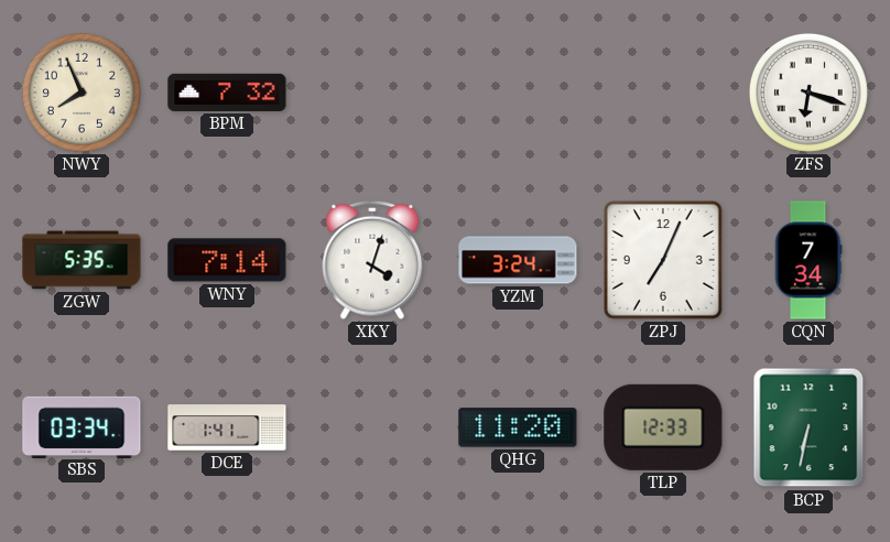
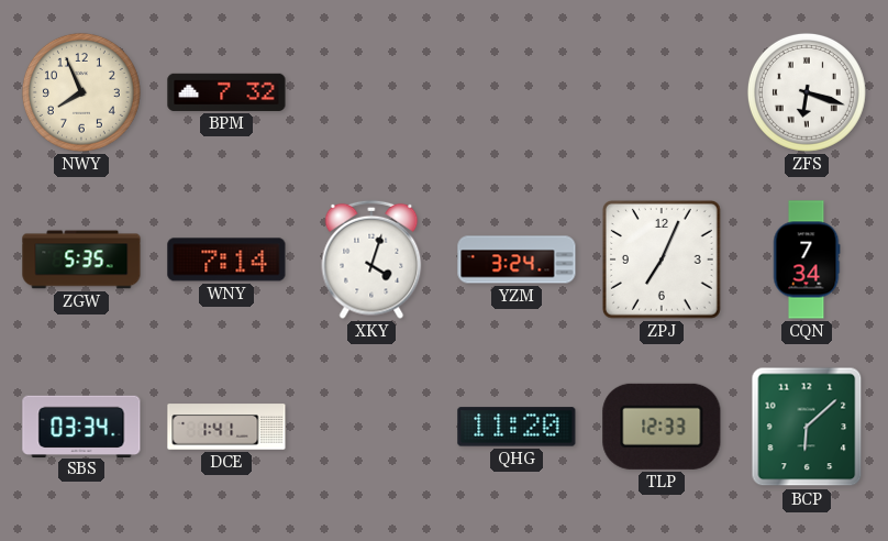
BCP: 6:32 -> 6:08 (807, 427)
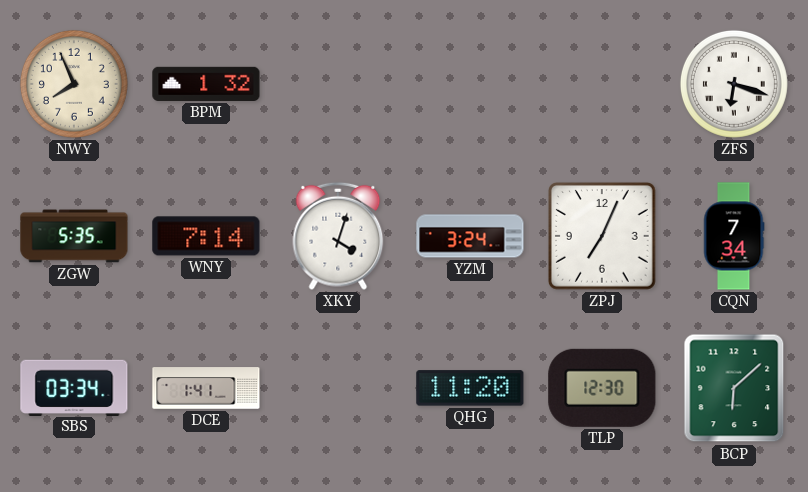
BPM: 7:32 -> 1:32 (206, 84)
TLP: 12:33 -> 12:30 (602, 388)
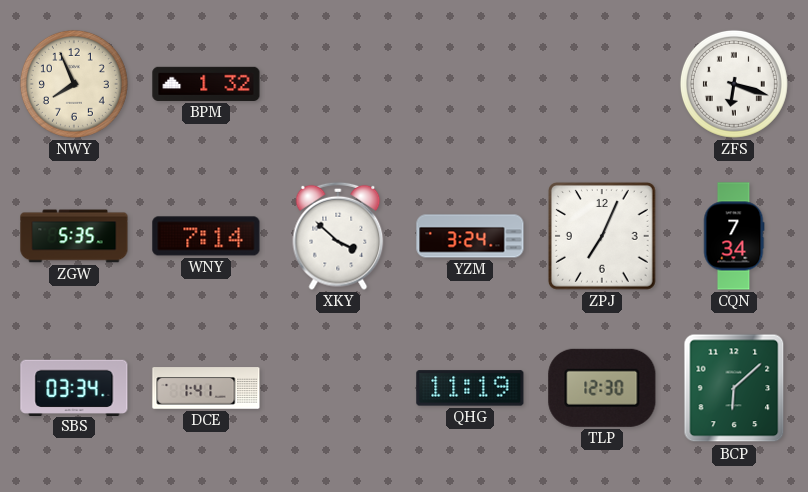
XKY: 4:03 -> 3:52 (338, 236)
QHG: 11:20 -> 11:19 (470, 388)
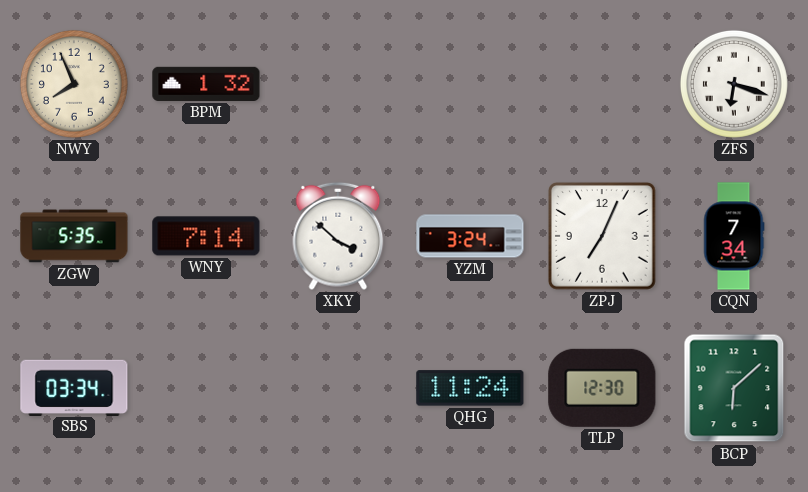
DCE: 1:41 -> none (206, 388)
QHG: 11:19 -> 11:24 (470, 388)
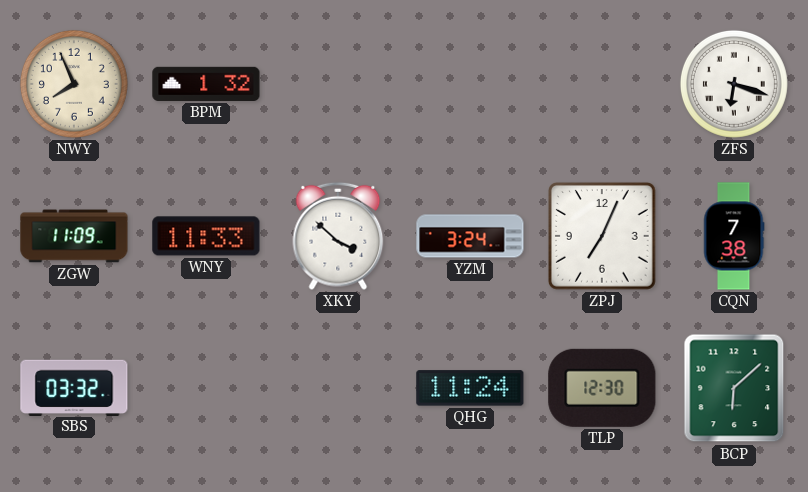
ZGW: 5:35 -> 11:09 (74, 236)
WNY: 7:14 -> 11:33 (206, 236)
CQN: 7:34 -> 7:38 (734, 236)
SBS: 03:34 -> 03:32 (74, 387)
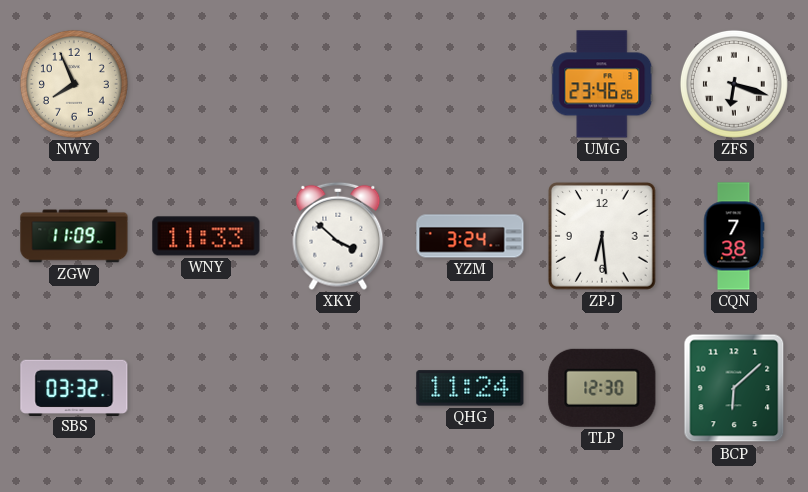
BPM: 1:32 -> none (206, 84)
UMG: none -> 23:46 (602, 84)
ZPJ: 7:04 -> 6:29 (602, 236)
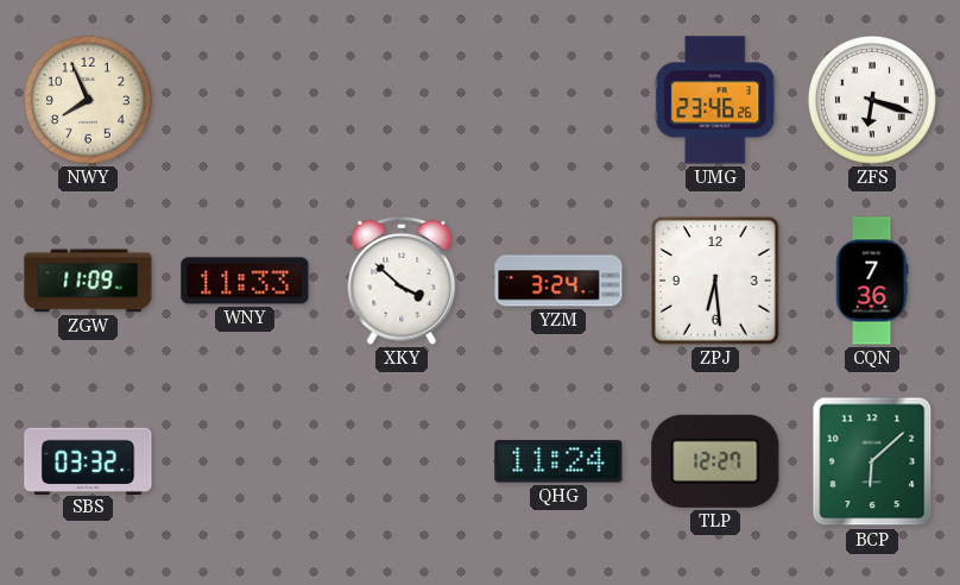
CQN: 7:38 -> 7:36 (872, 281)
TLP: 12:30 -> 12:27 (715, 461)
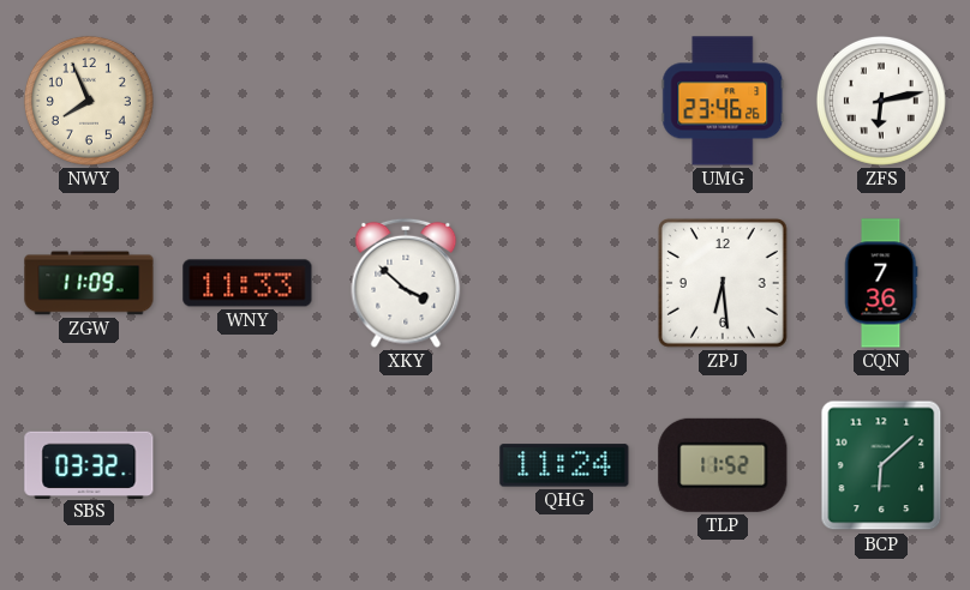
ZFS: 6:18 -> 6:13 (881, 101)
YZM: 3:24 -> none (558, 281)
TLP: 12:27 -> 11:52 (723, 465)
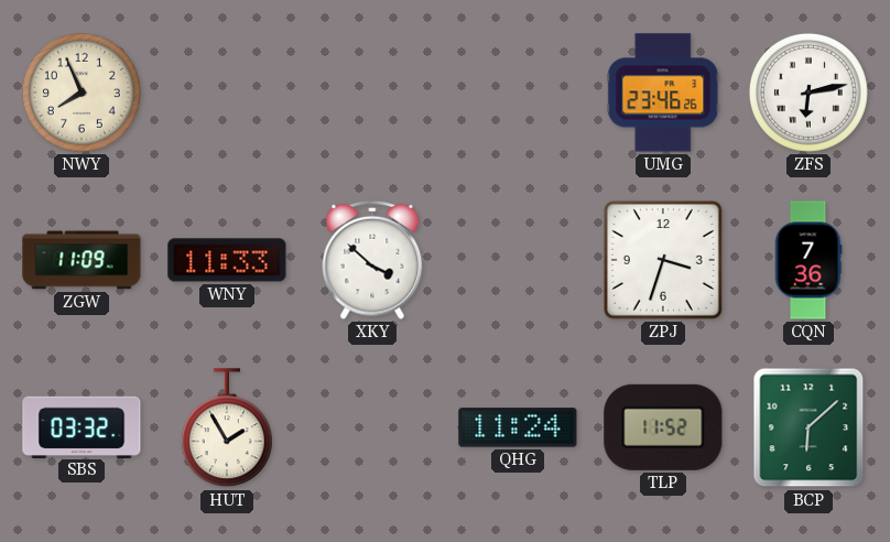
ZPJ: 6:29 -> 3:33 (663, 260)
HUT: none -> 1:55 (227, 429)
